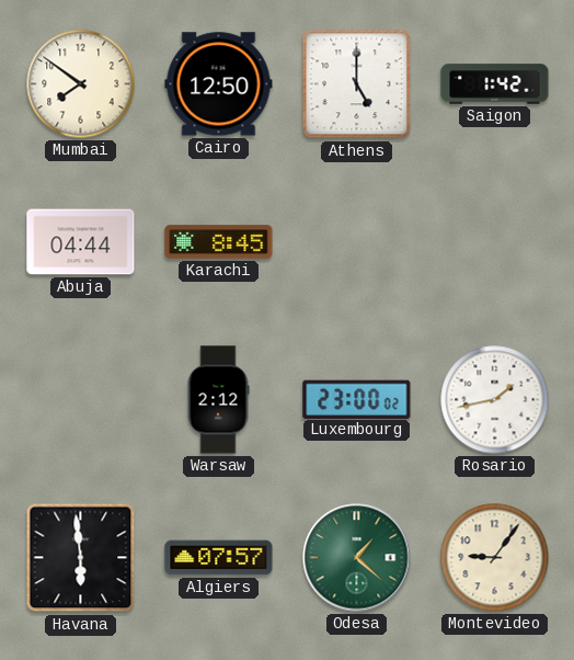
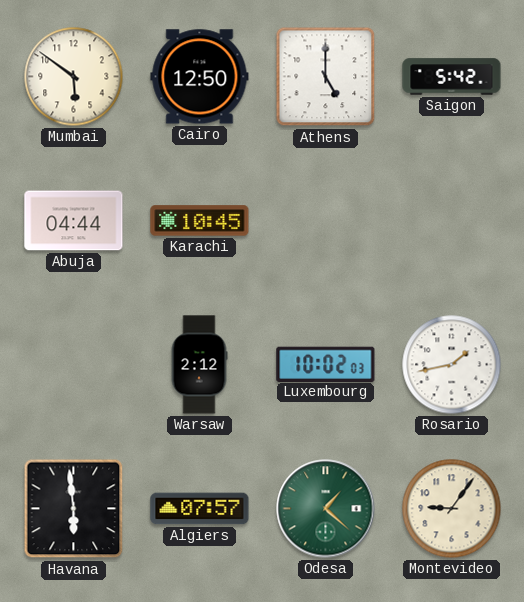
Mumbai: 7:51 -> 5:51 (74, 77)
Saigon: 1:42 -> 5:42 (452, 77)
Karachi: 8:45 -> 10:45 (200, 221)
Luxembourg: 23:00 -> 10:02 (326, 364)
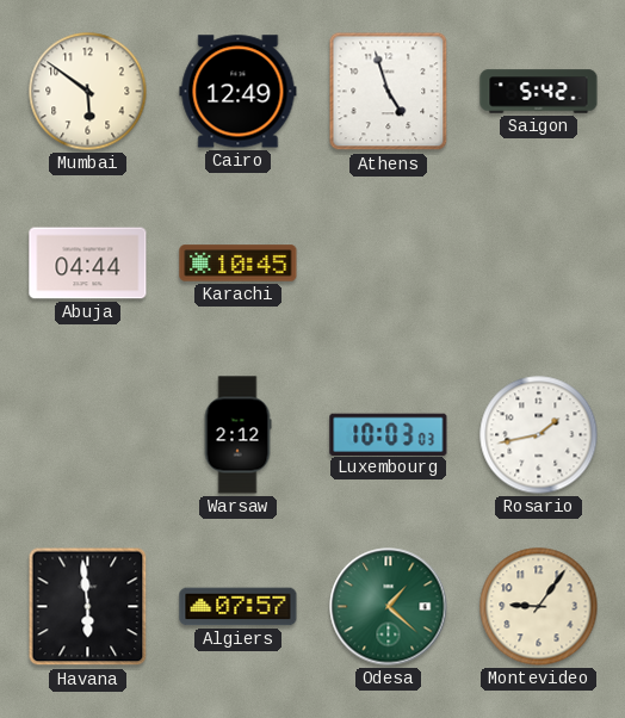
Cairo: 12:50 -> 12:49 (239, 92)
Athens: 5:00 -> 4:57 (389, 92)
Luxembourg: 10:02 -> 10:03 (389, 434)
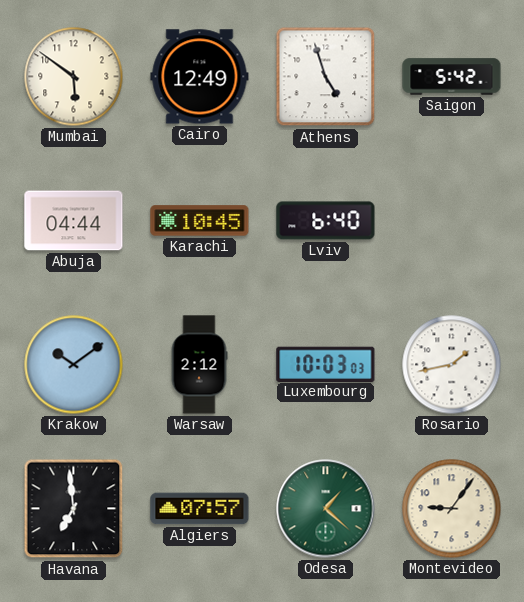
Lviv: none -> 6:40 (326, 221)
Krakow: none -> 10:09 (74, 365)
Havana: 5:59 -> 6:59 (74, 509)
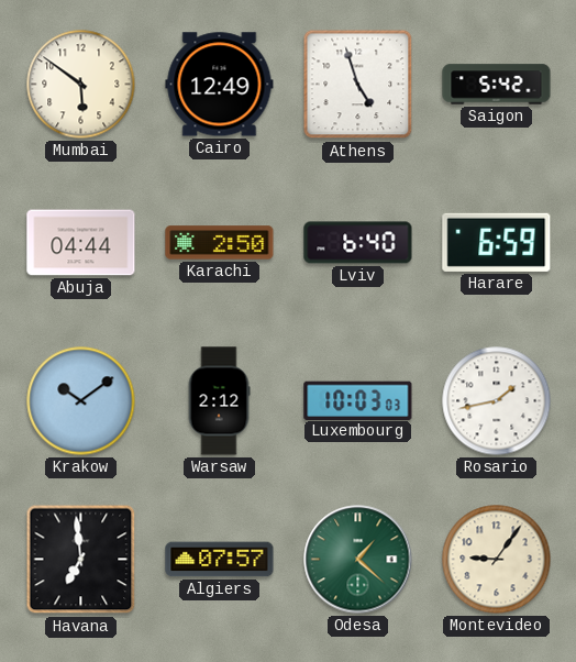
Karachi: 10:45 -> 2:50 (220, 243)
Harare: none -> 6:59 (497, 242)
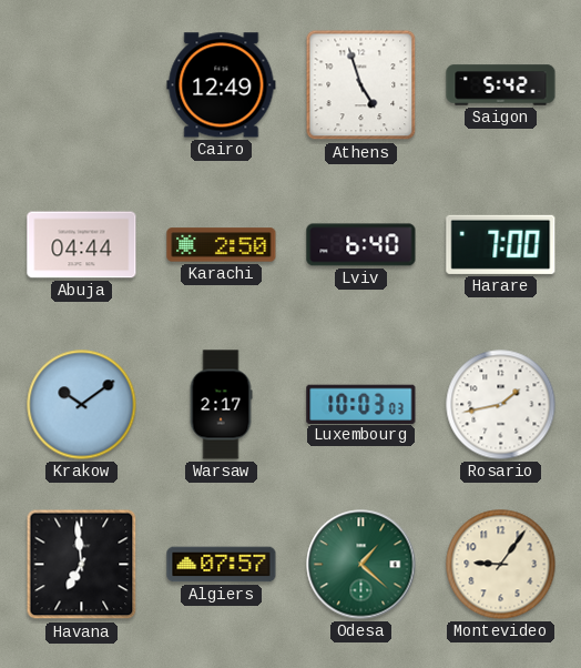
Mumbai: 5:51 -> none (81, 85)
Harare: 6:59 -> 7:00 (501, 244)
Warsaw: 2:12 -> 2:17 (221, 405)
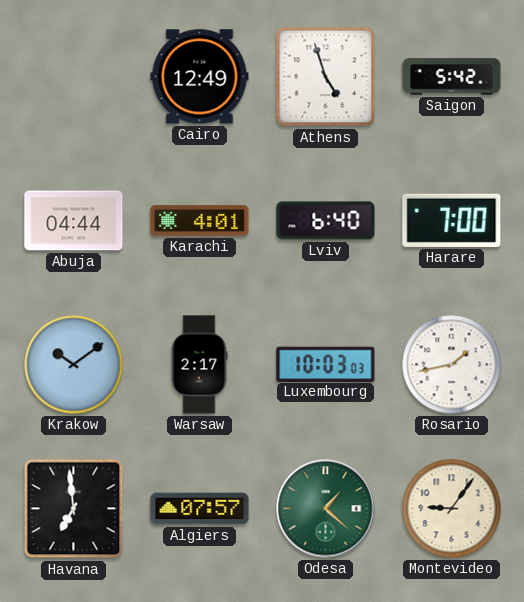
Karachi: 2:50 -> 4:01 (200, 221)
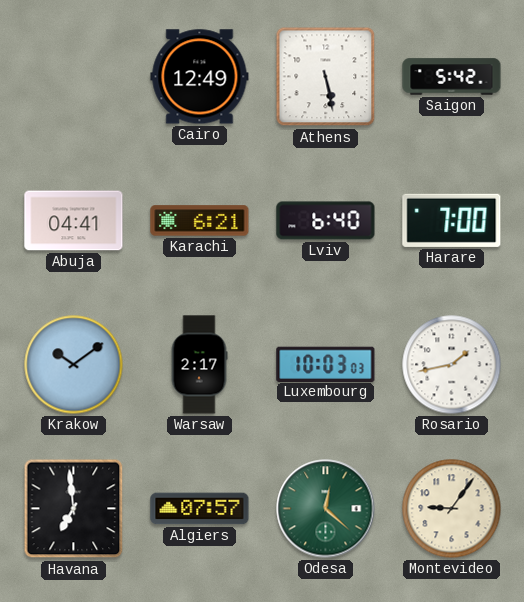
Athens: 4:57 -> 5:28 (326, 77)
Abuja: 04:44 -> 04:41 (74, 221)
Karachi: 4:01 -> 6:21 (200, 221)
Odesa: 1:22 -> 12:22 (326, 509)
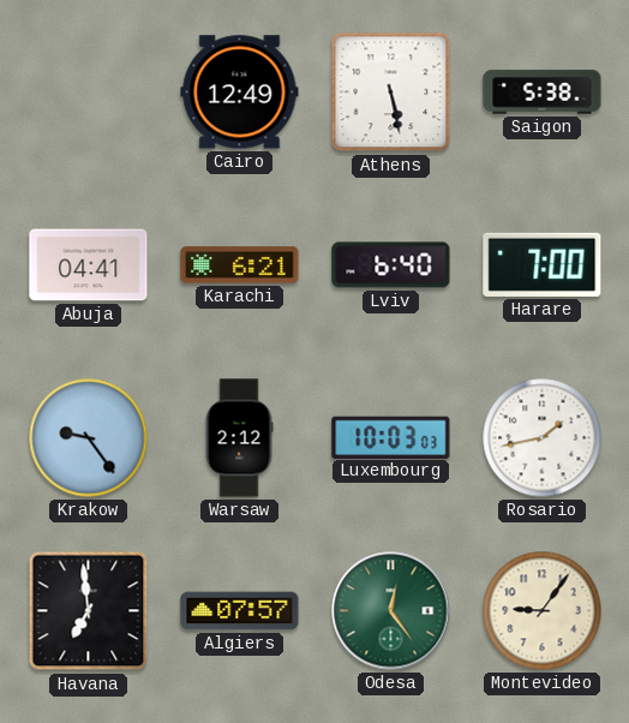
Saigon: 5:42 -> 5:38 (543, 92)
Krakow: 10:09 -> 9:24 (89, 438)
Warsaw: 2:17 -> 2:12 (239, 438)
Odesa: 12:22 -> 12:24 (391, 611)
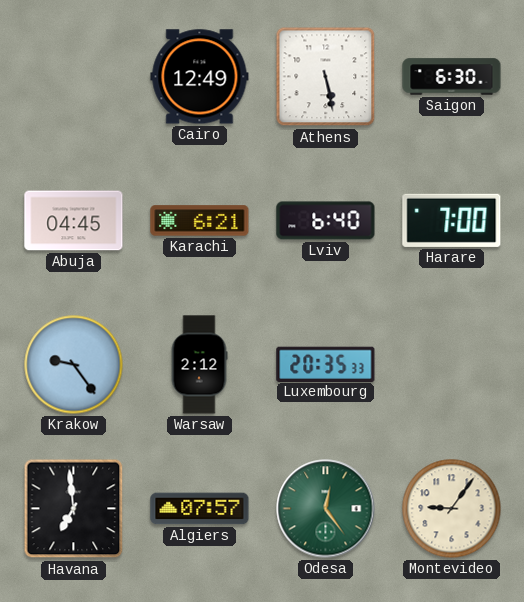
Saigon: 5:38 -> 6:30 (452, 77)
Abuja: 04:41 -> 04:45 (74, 221)
Luxembourg: 10:03 -> 20:35 (326, 364)
Rosario: 1:43 -> none (543, 438)
